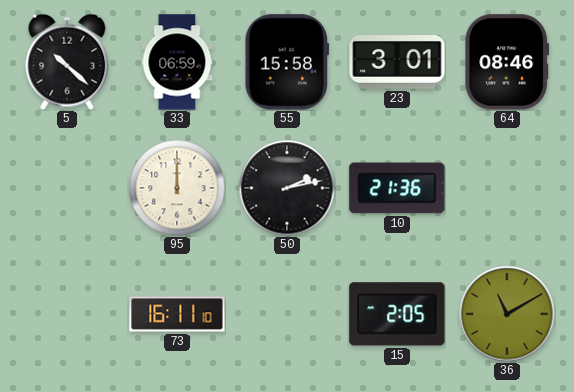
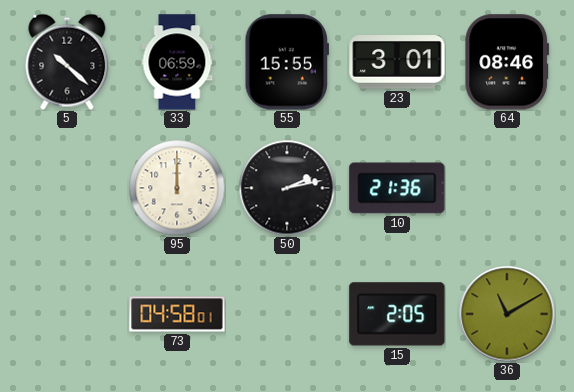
55: 15:58 -> 15:55 (286, 62)
73: 16:11 -> 04:58 (177, 314)
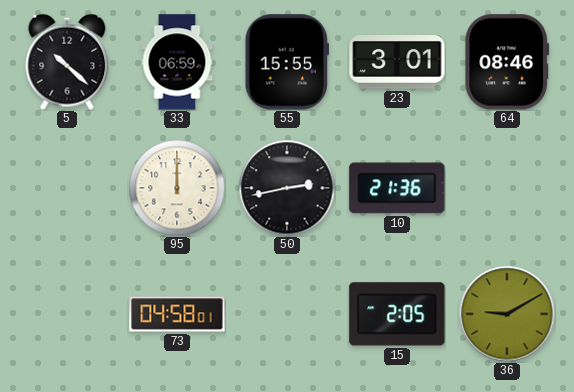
50: 2:13 -> 2:43 (287, 188)
36: 11:10 -> 9:10 (507, 314)
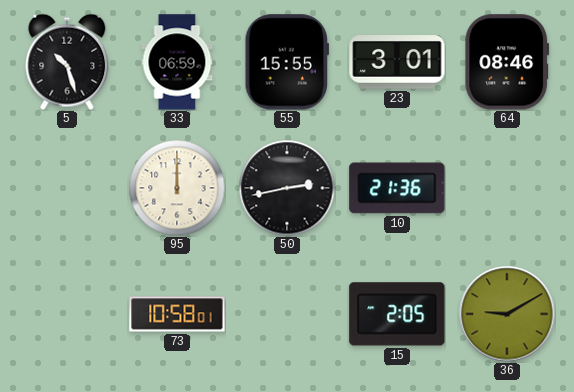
5: 10:22 -> 10:27 (67, 62)
73: 04:58 -> 10:58 (177, 314)
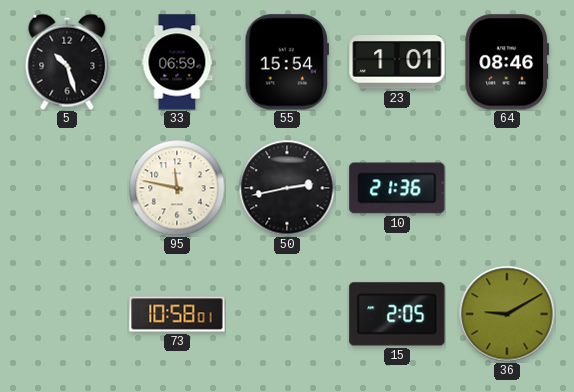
55: 15:55 -> 15:54 (286, 62)
23: 3:01 -> 1:01 (397, 62)
95: 12:00 -> 11:47 (177, 188)
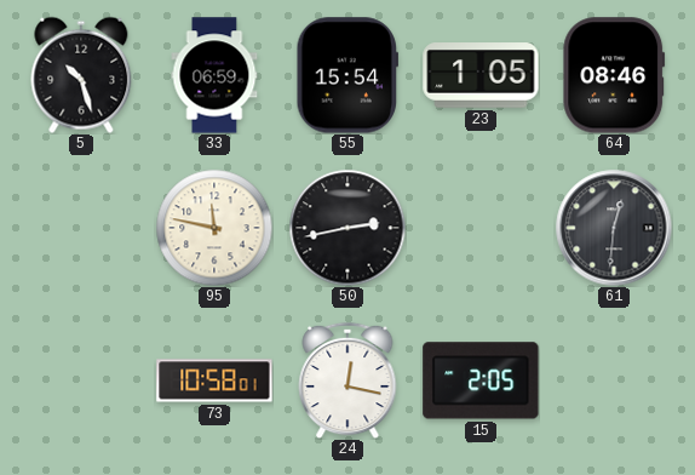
23: 1:01 -> 1:05 (481, 75)
10: 21:36 -> none (397, 188)
61: none -> 12:31 (614, 228)
24: none -> 12:17 (347, 380)
36: 9:10 -> none (507, 314)
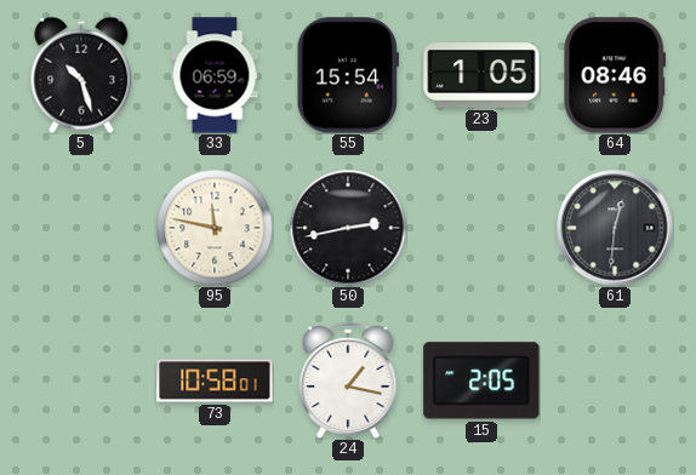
24: 12:17 -> 1:17 (348, 380)
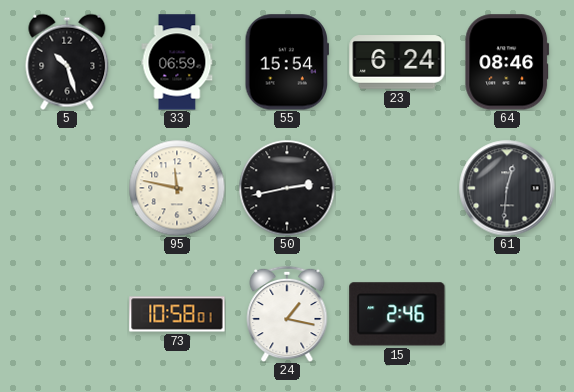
23: 1:05 -> 6:24 (397, 62)
15: 2:05 -> 2:46 (397, 314)
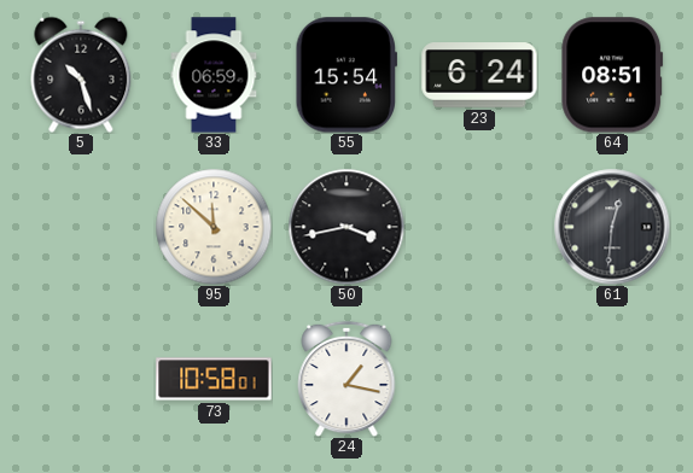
64: 08:46 -> 08:51 (612, 75)
95: 11:47 -> 11:52 (214, 227)
50: 2:43 -> 3:43 (346, 227)
15: 2:46 -> none (397, 314)
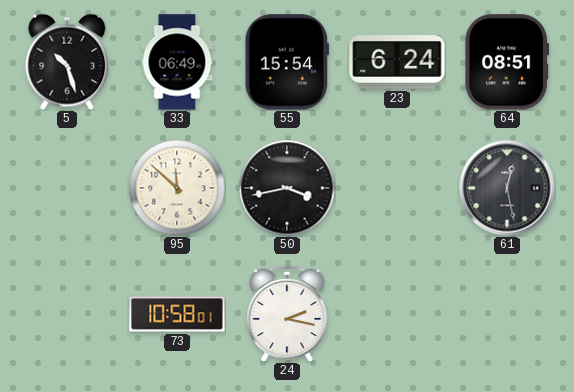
33: 06:59 -> 06:49 (177, 62)
61: 12:31 -> 12:28 (507, 188)
24: 1:17 -> 2:17 (287, 314)
